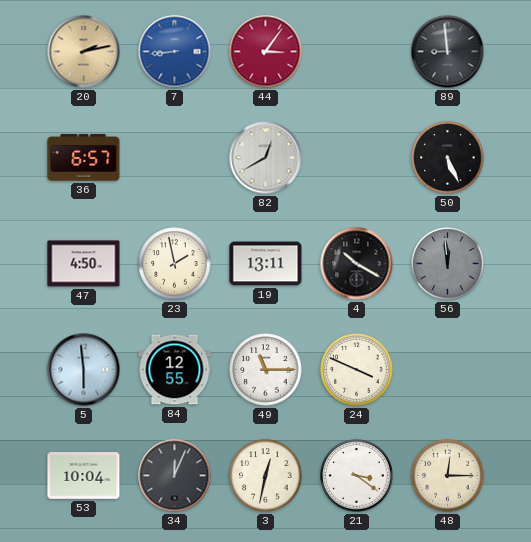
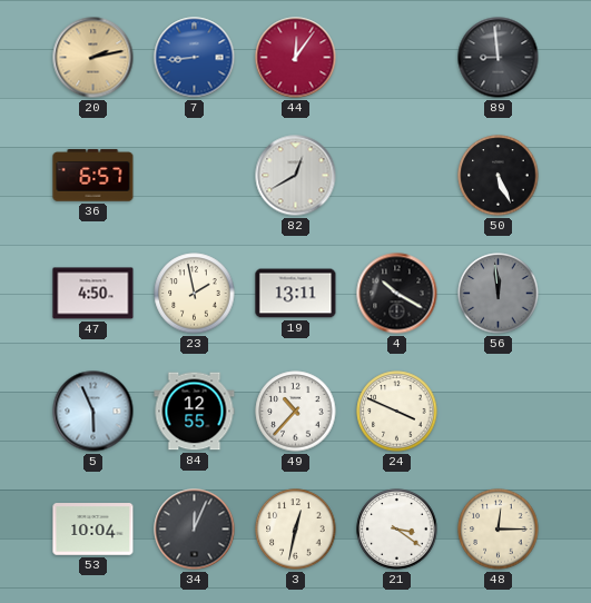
44: 3:06 -> 12:06 (296, 58)
5: 5:59 -> 5:56 (93, 412)
49: 11:15 -> 10:37 (296, 412)
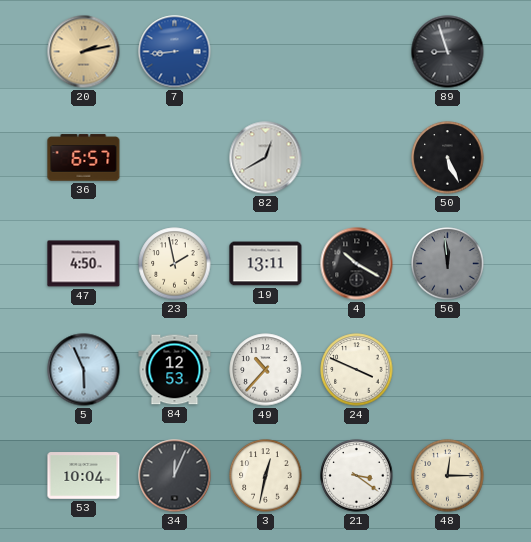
44: 12:06 -> none (296, 58)
89: 8:59 -> 8:57 (448, 52)
84: 12:55 -> 12:53 (175, 370)
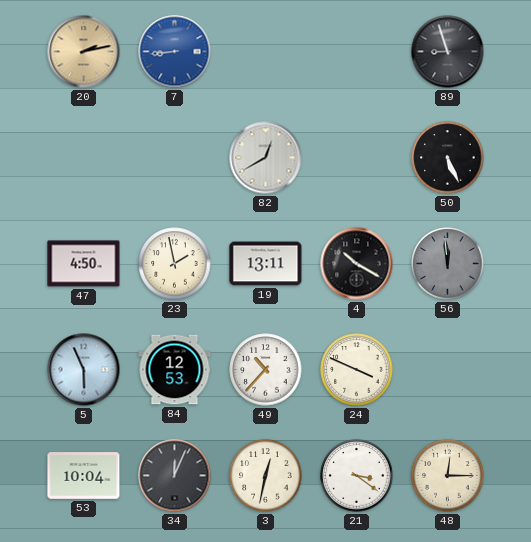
36: 6:57 -> none (84, 158)
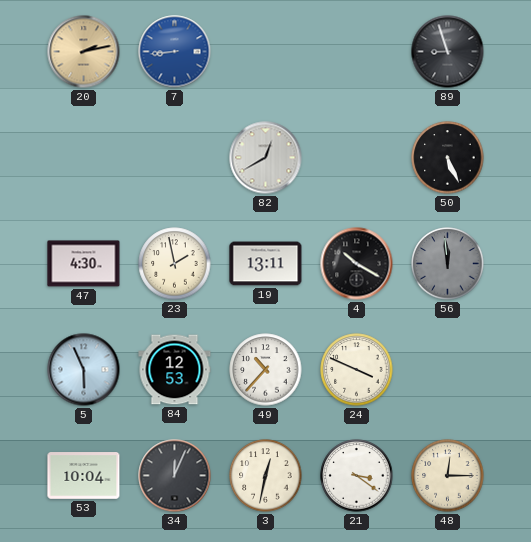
47: 4:50 -> 4:30 (84, 264)
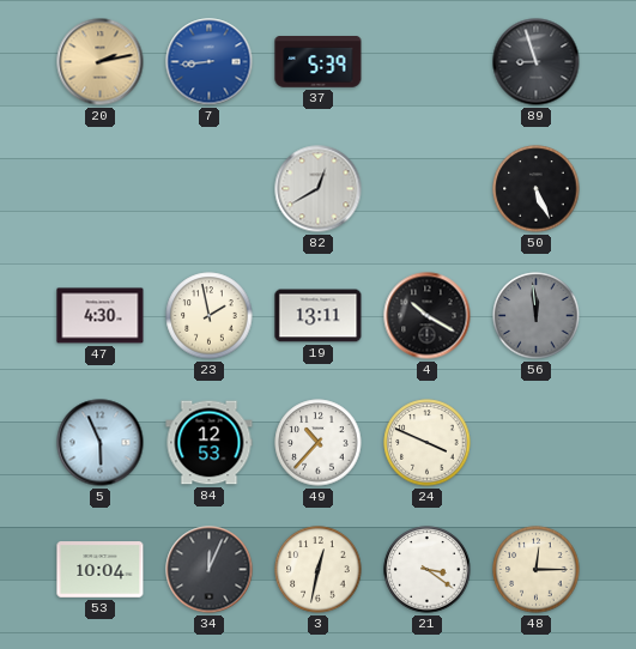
37: none -> 5:39 (319, 62)
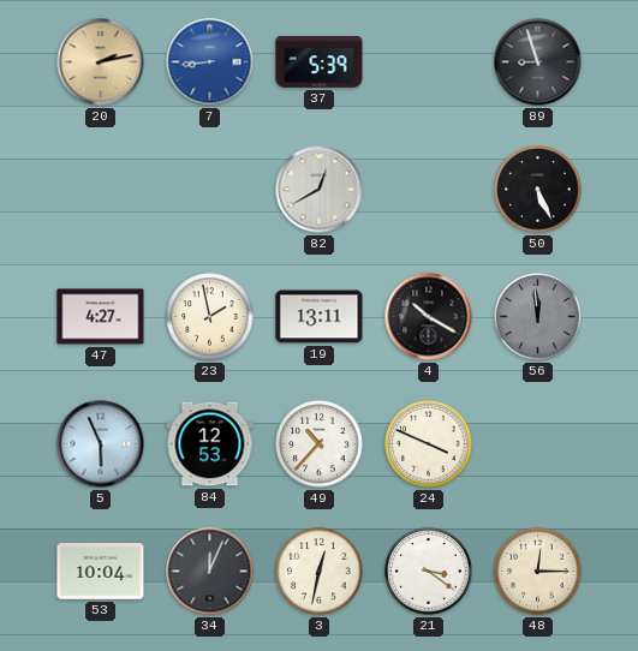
47: 4:30 -> 4:27 (101, 317)
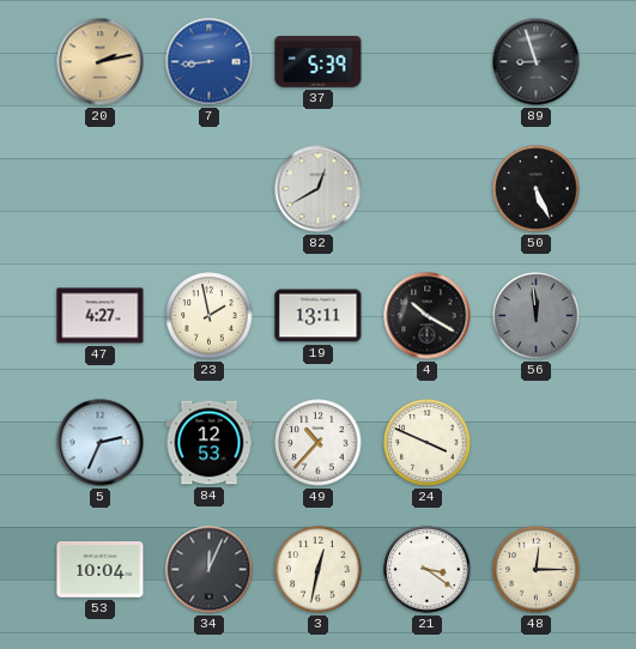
5: 5:56 -> 2:34 (101, 443)
